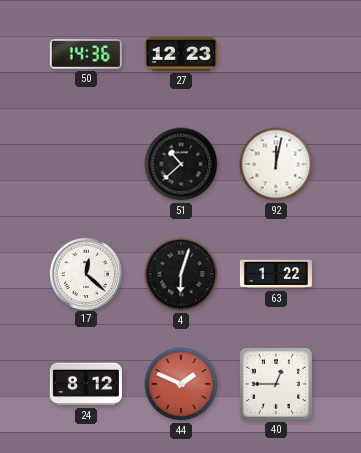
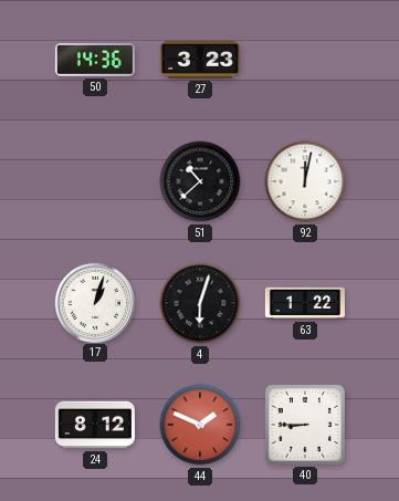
27: 12:23 -> 3:23 (200, 60)
17: 12:22 -> 1:03 (94, 302)
40: 12:45 -> 8:45 (305, 425)
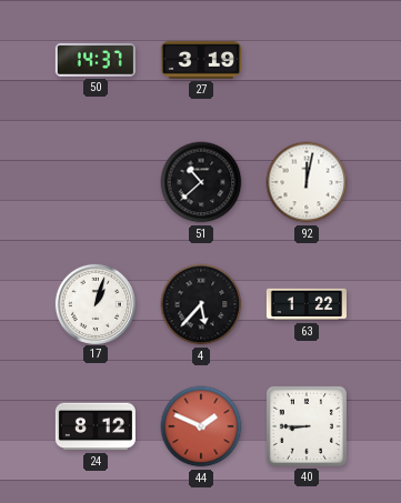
50: 14:36 -> 14:37 (96, 60)
27: 3:23 -> 3:19 (201, 60)
4: 6:03 -> 5:37 (201, 304)
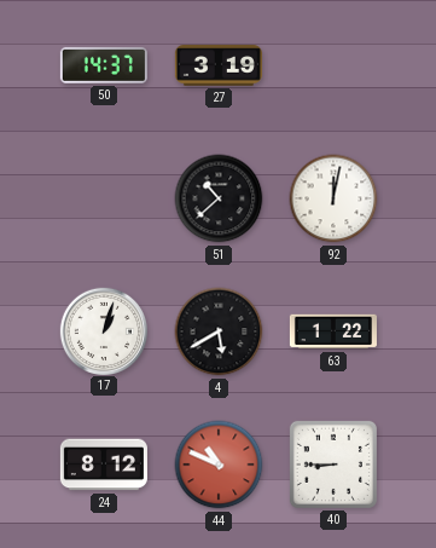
4: 5:37 -> 5:40 (219, 331)
44: 1:49 -> 10:49 (219, 465)
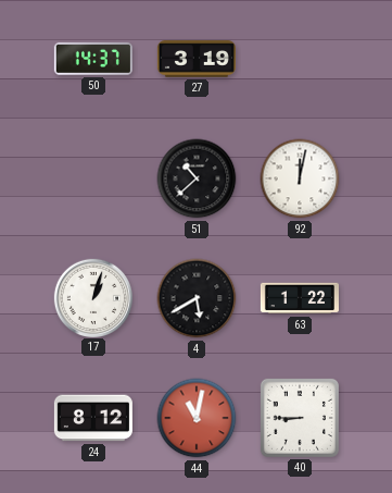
44: 10:49 -> 11:02 (197, 418)
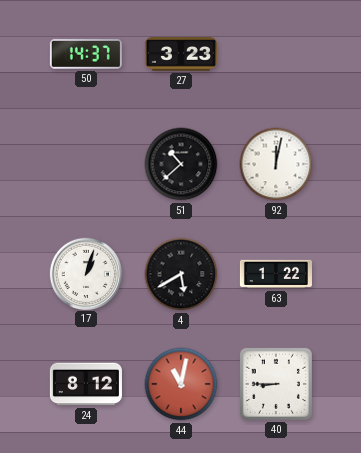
27: 3:19 -> 3:23 (181, 54)
